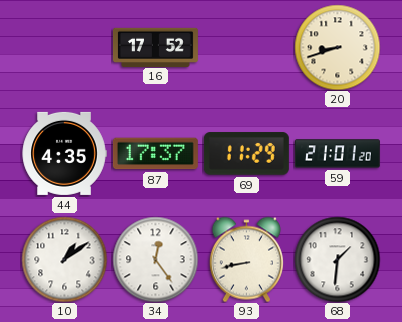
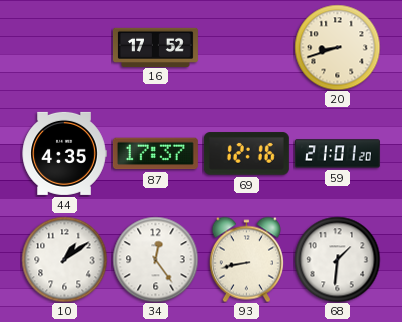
69: 11:29 -> 12:16 (246, 154)
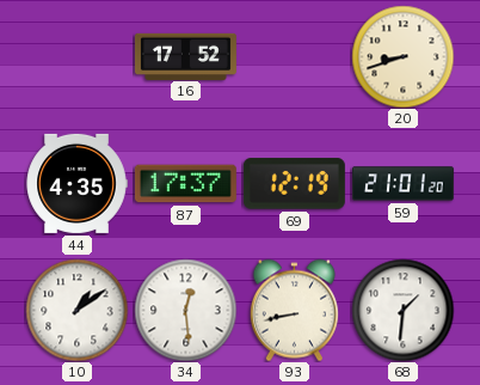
69: 12:16 -> 12:19 (294, 184)
34: 12:24 -> 12:29 (185, 310)
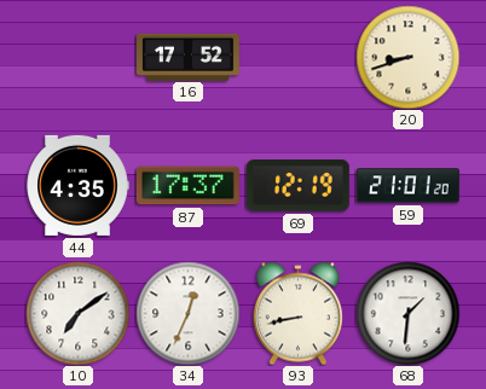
10: 1:09 -> 7:09 (77, 313)
34: 12:29 -> 12:34 (187, 313)
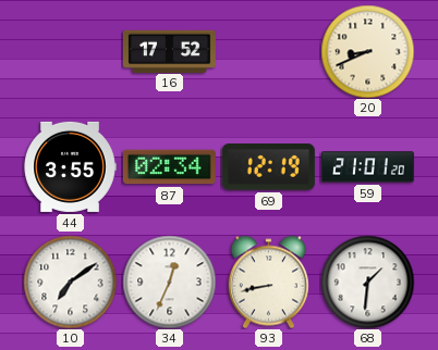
20: 8:42 -> 8:41 (367, 51)
44: 4:35 -> 3:55 (70, 166)
87: 17:37 -> 02:34 (169, 167)
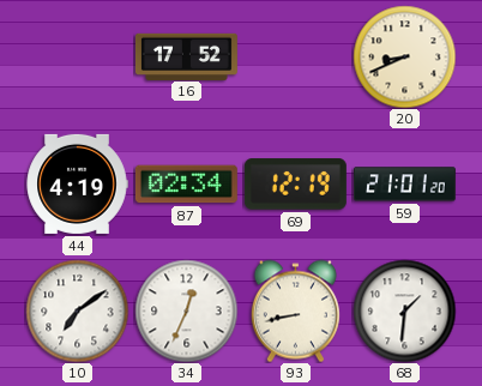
44: 3:55 -> 4:19 (77, 183)
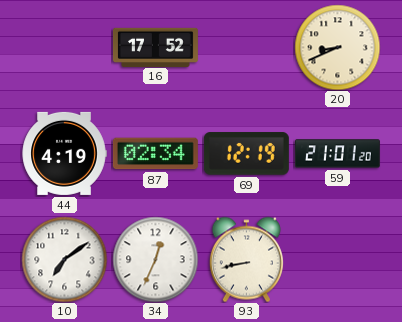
68: 1:31 -> none (404, 310)
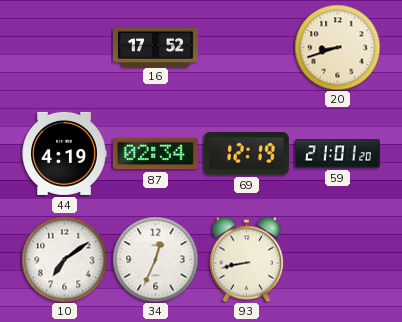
20: 8:41 -> 8:42 (337, 47)
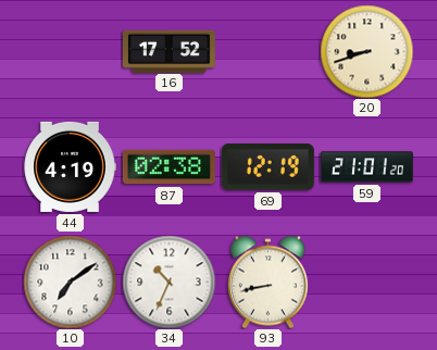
87: 02:34 -> 02:38 (168, 167)
34: 12:34 -> 10:34 (168, 282)
